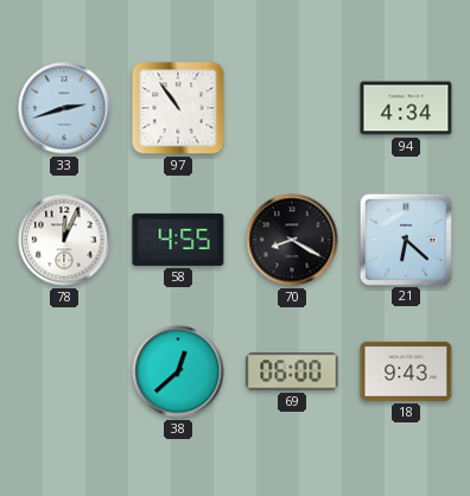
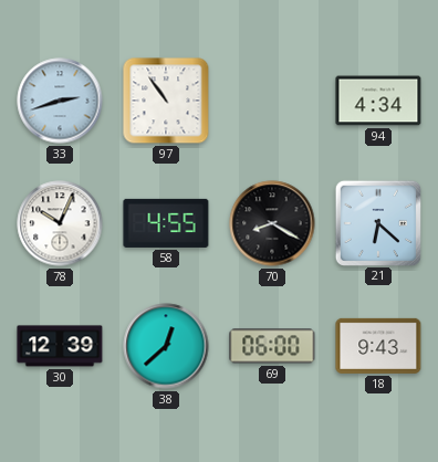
78: 12:04 -> 10:04 (60, 223)
30: none -> 12:39 (60, 346)
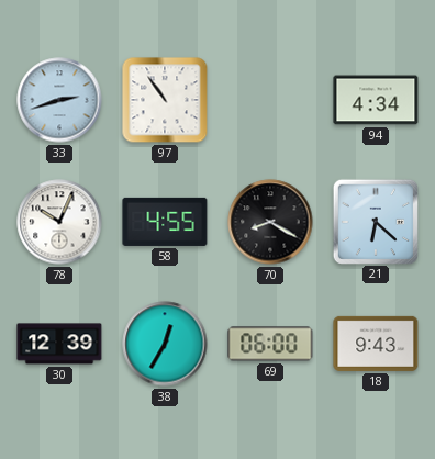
38: 12:38 -> 12:35 (165, 344)
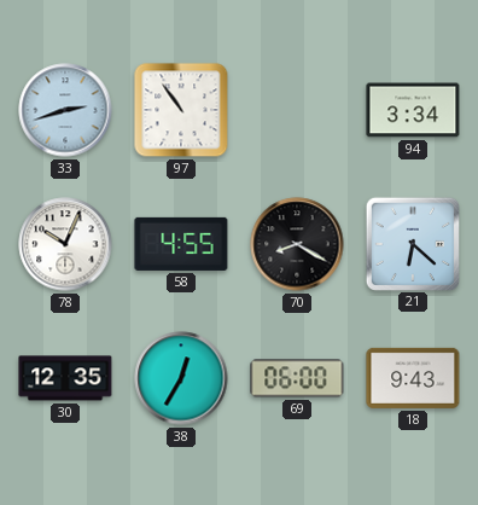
94: 4:34 -> 3:34 (413, 110)
30: 12:39 -> 12:35 (65, 378)
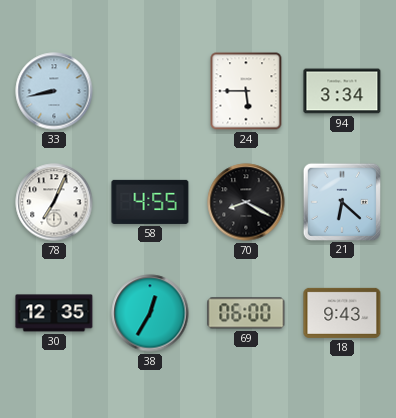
33: 2:42 -> 8:43 (54, 91)
97: 10:54 -> none (181, 110)
24: none -> 5:45 (246, 91)
78: 10:04 -> 7:04 (54, 202)
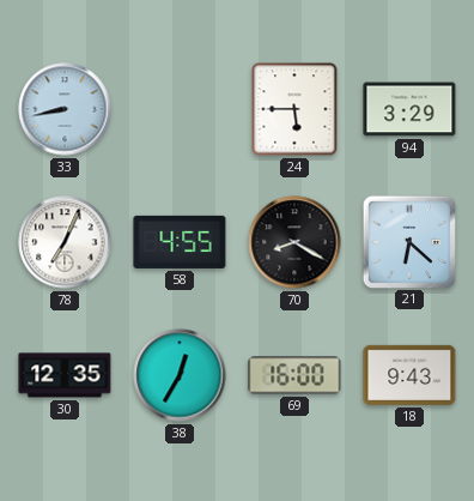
94: 3:34 -> 3:29 (409, 109)
69: 06:00 -> 16:00 (294, 375)
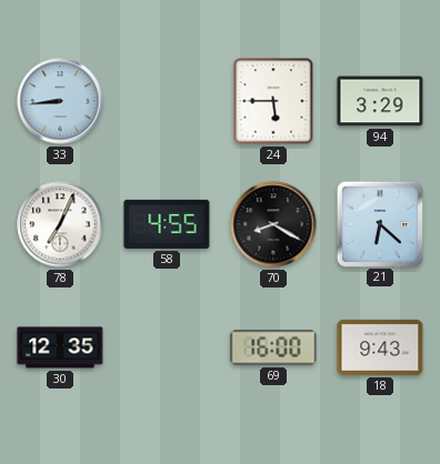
33: 8:43 -> 8:44 (60, 101)
38: 12:35 -> none (180, 375)
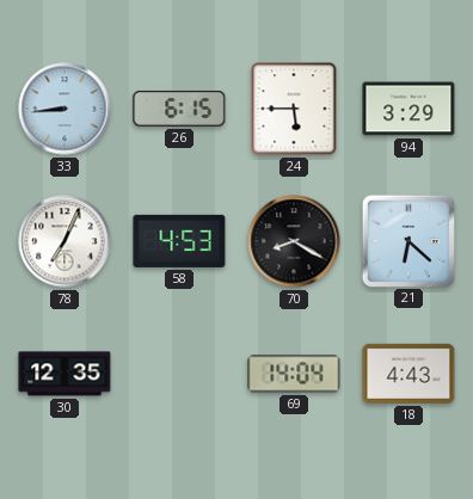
26: none -> 6:15 (179, 109)
58: 4:55 -> 4:53 (179, 241)
69: 16:00 -> 14:04 (294, 374)
18: 9:43 -> 4:43 (408, 374)
